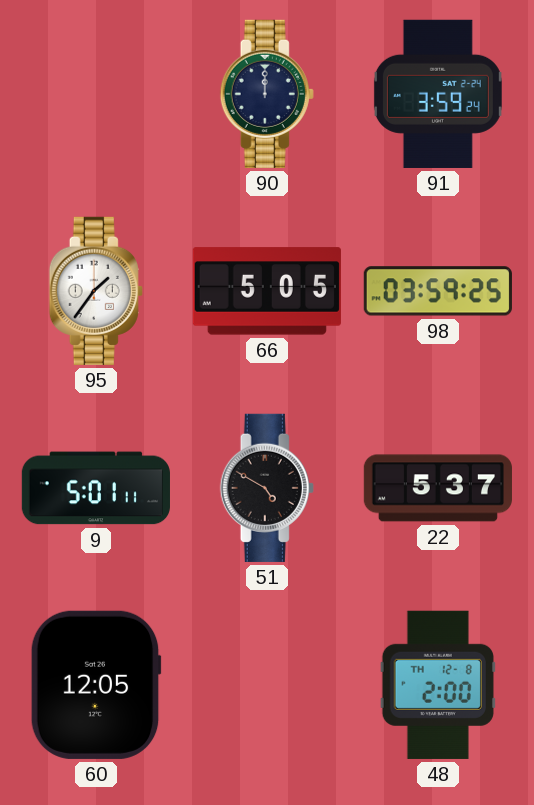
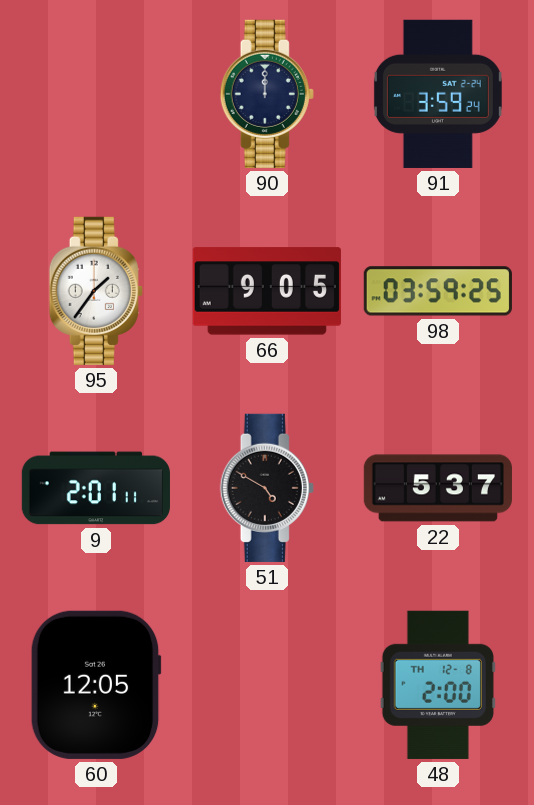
66: 5:05 -> 9:05 (267, 291)
9: 5:01 -> 2:01 (96, 488)
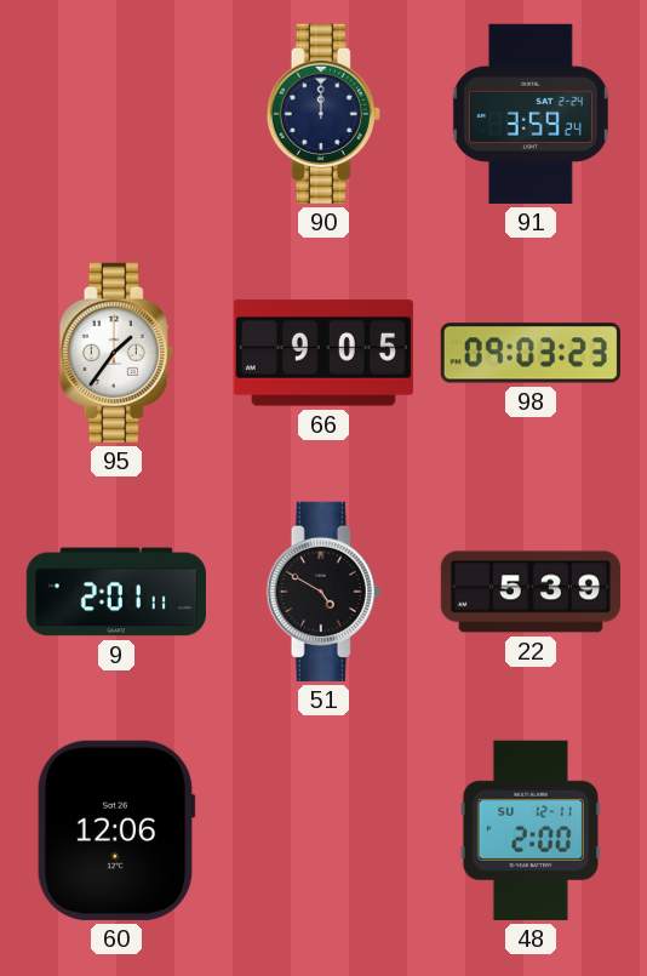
98: 03:59 -> 09:03 (531, 353)
22: 5:37 -> 5:39 (531, 592)
60: 12:05 -> 12:06 (116, 831)
48 date: TH 12-8 -> SU 12-11 (531, 831)
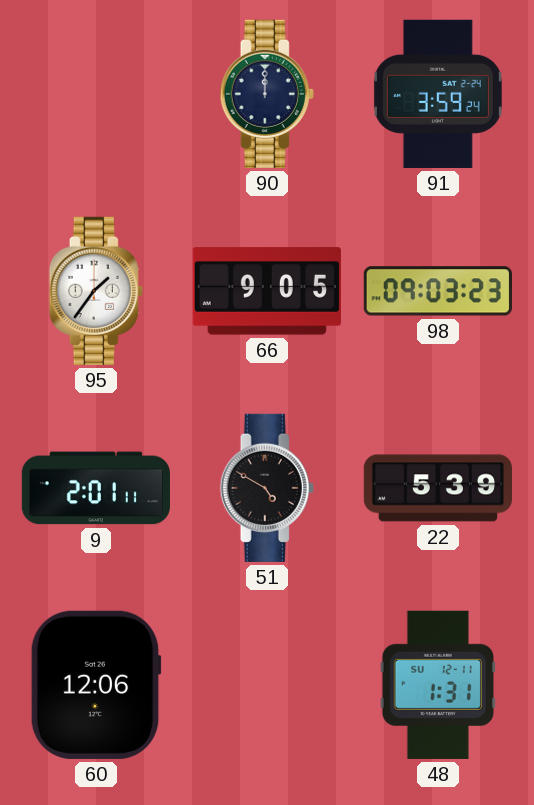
48: 2:00 -> 1:31 (438, 685)
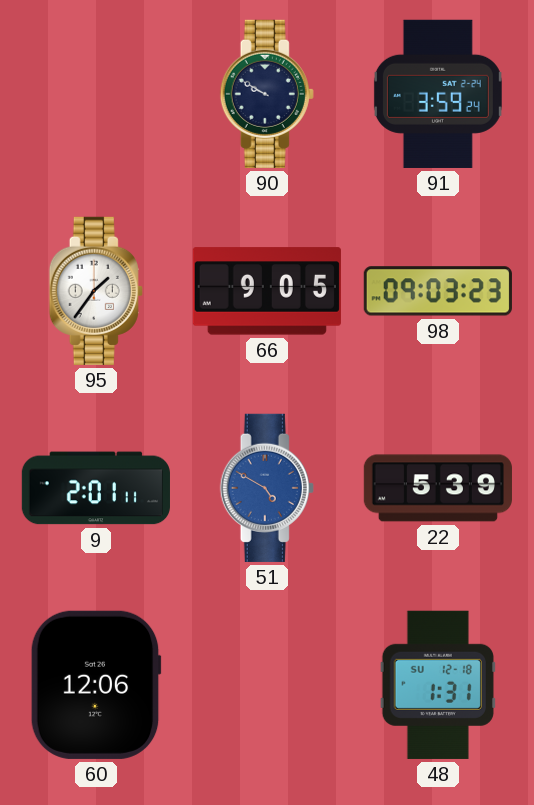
90: 12:00 -> 9:50 (267, 94)
51 dial: black -> blue (267, 488)
48 date: SU 12-11 -> SU 12-18 (438, 685)
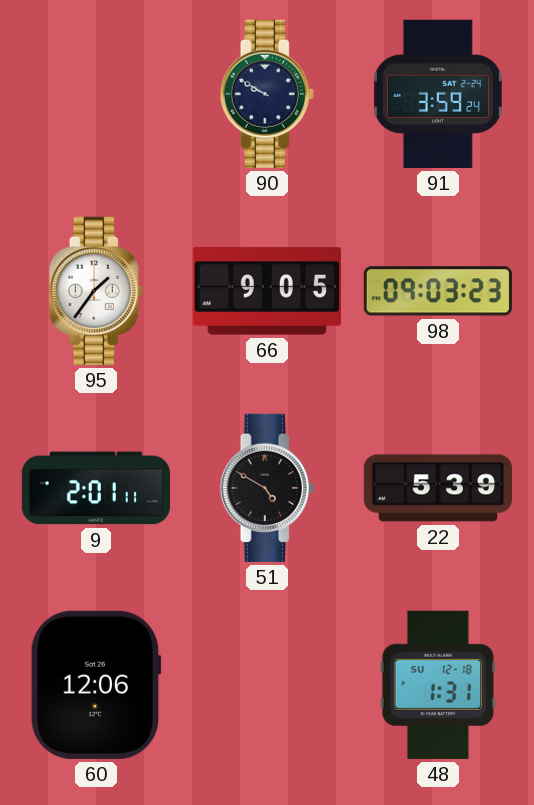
51 dial: blue -> black (267, 488)
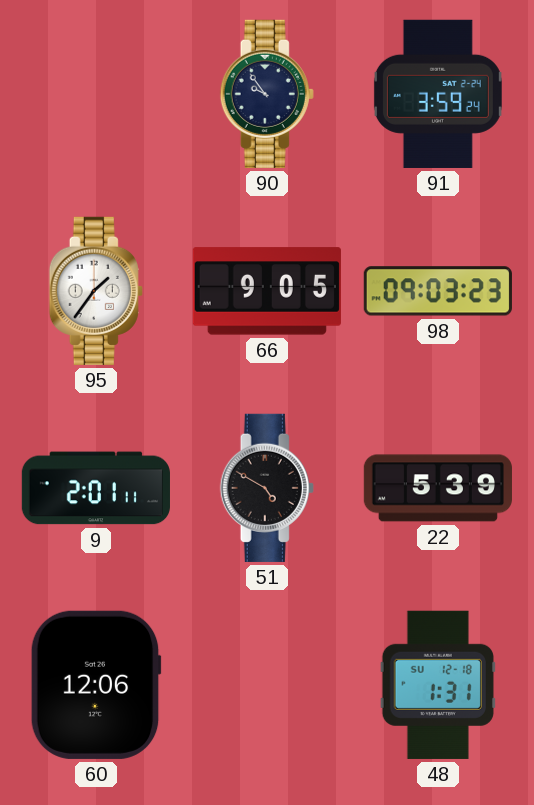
90: 9:50 -> 9:54 (267, 94)
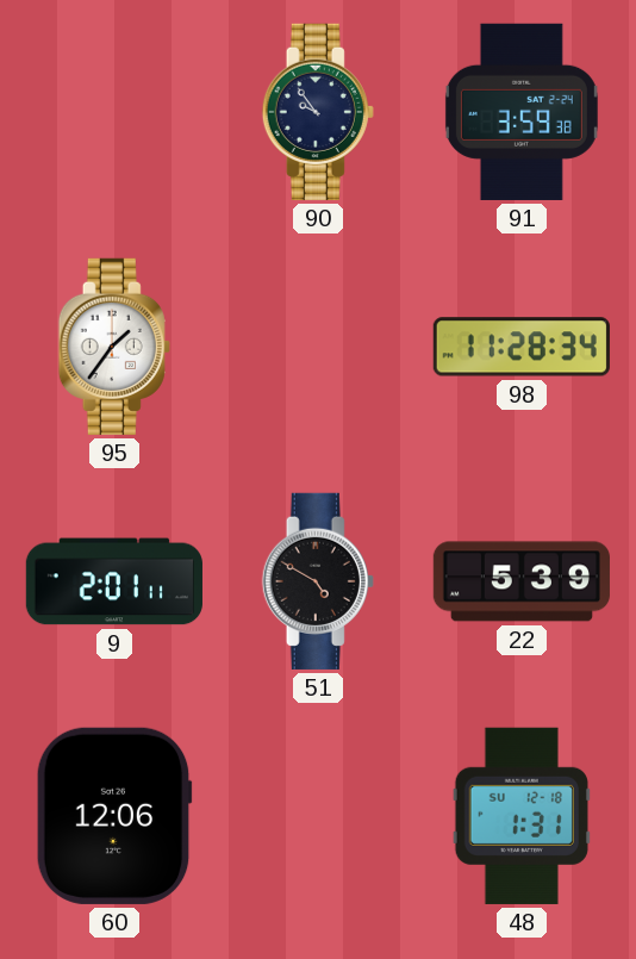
91: 3:59:24 -> 3:59:38 (522, 112)
66: 9:05 -> none (267, 291)
98: 09:03 -> 11:28 (522, 347)
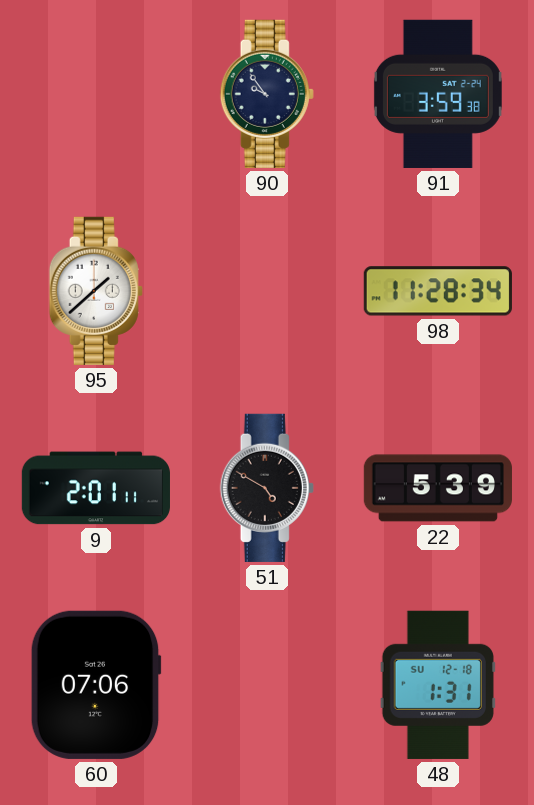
95: 1:36 -> 1:38 (96, 291)
60: 12:06 -> 07:06 (96, 685)
